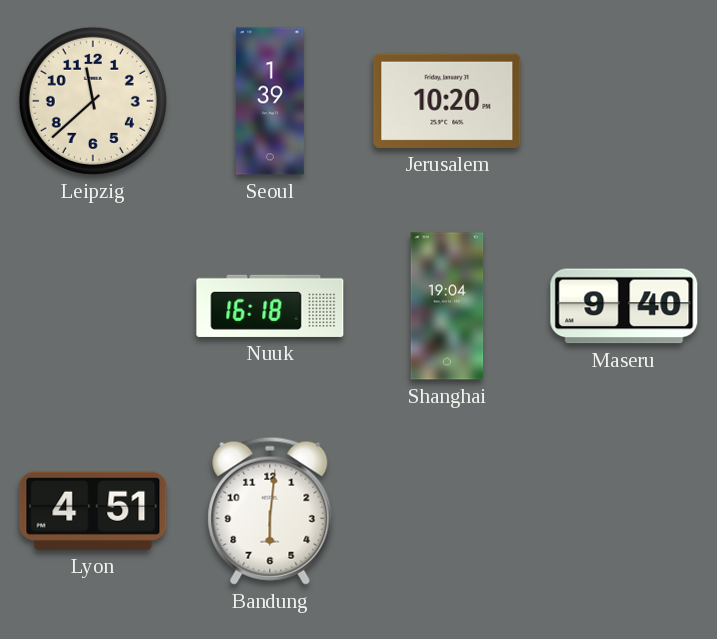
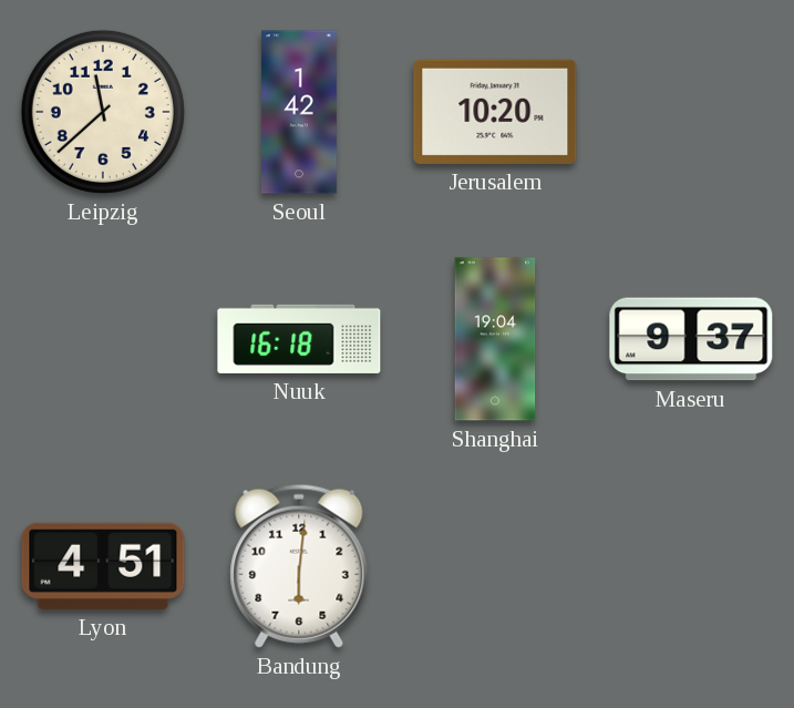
Seoul: 1:39 -> 1:42 (299, 112)
Maseru: 9:40 -> 9:37 (691, 339)
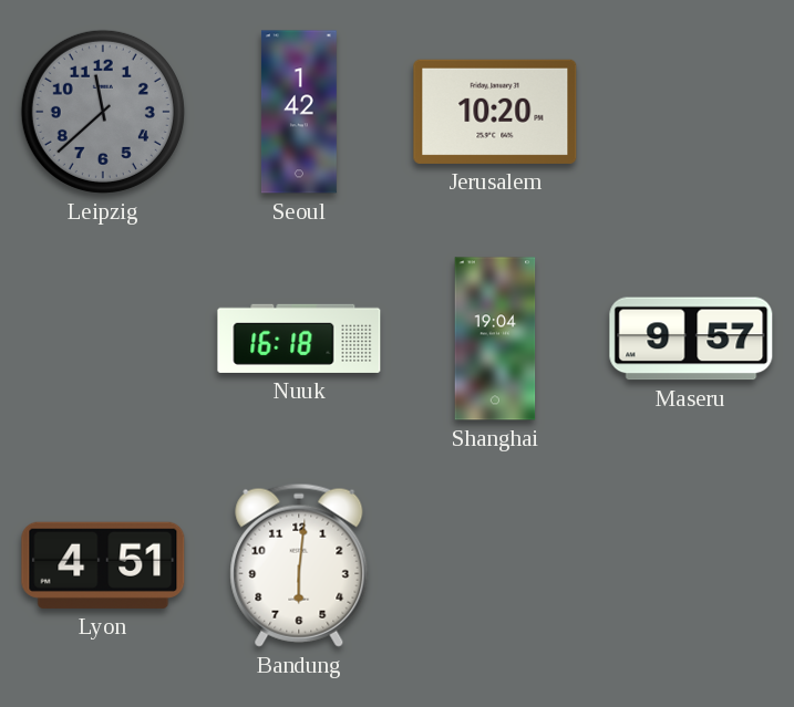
Leipzig dial: cream -> grey (103, 112)
Maseru: 9:37 -> 9:57 (691, 339)
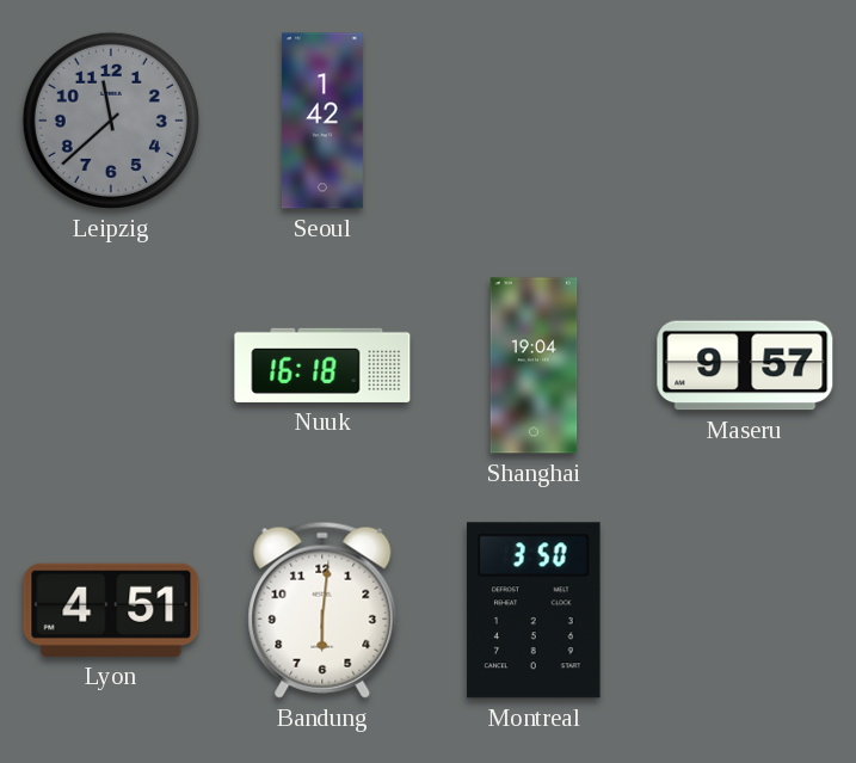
Jerusalem: 10:20 -> none (495, 112)
Montreal: none -> 3:50 (534, 610)
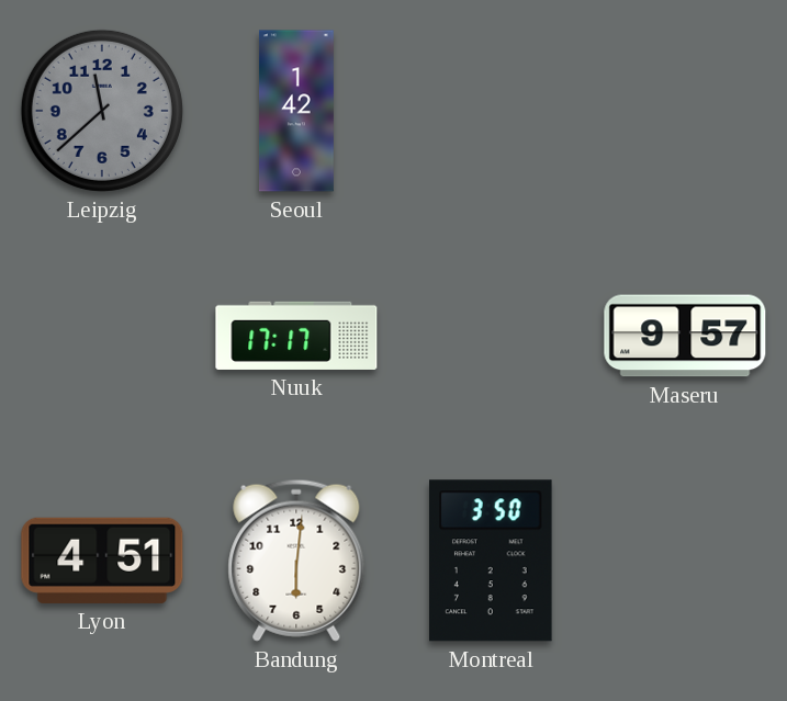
Nuuk: 16:18 -> 17:17 (296, 336)
Shanghai: 19:04 -> none (534, 365)
